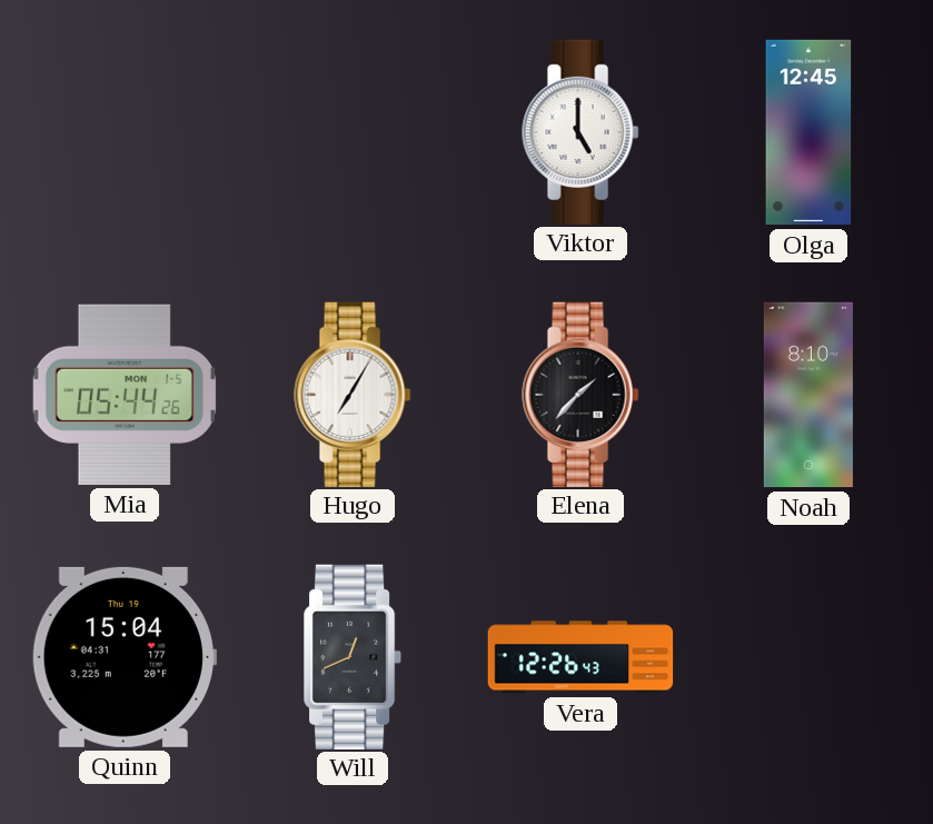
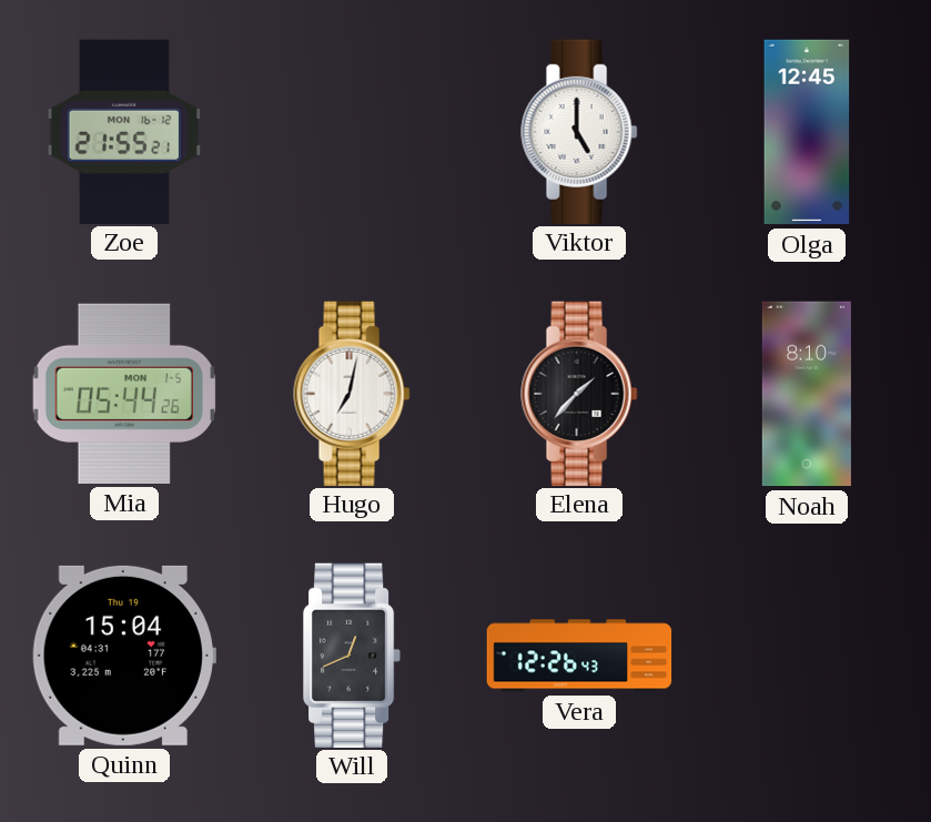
Zoe: none -> 21:55 (124, 131)
Hugo: 7:05 -> 7:02 (352, 393)
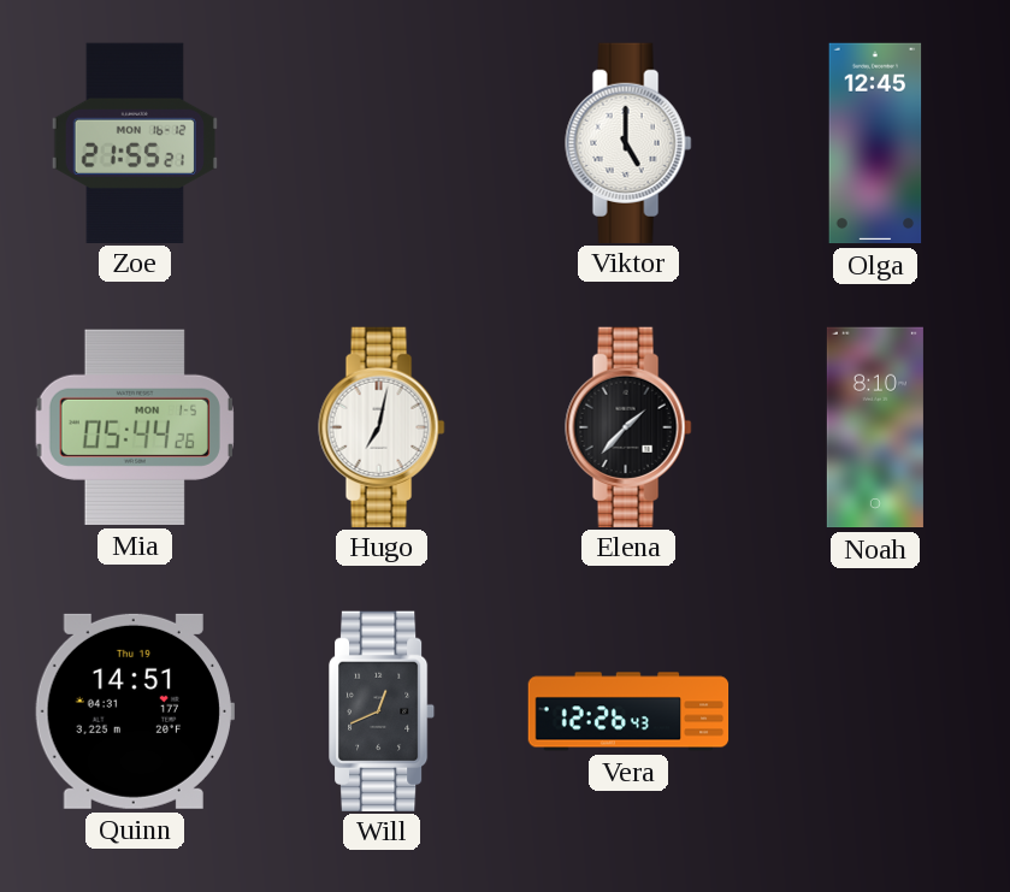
Quinn: 15:04 -> 14:51 (135, 711)
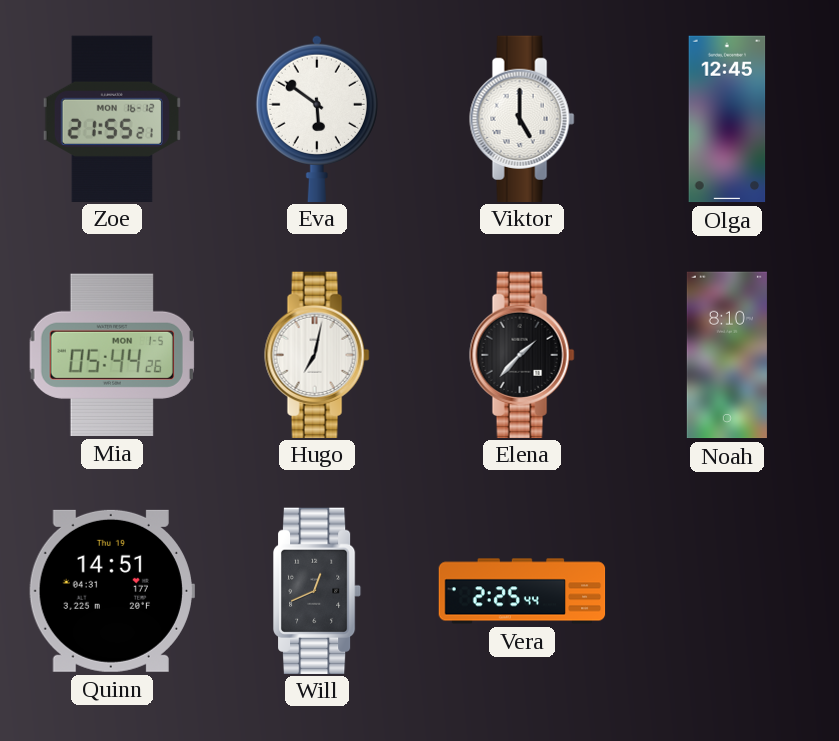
Eva: none -> 5:51 (317, 118)
Vera: 12:26 -> 2:25 (522, 591)
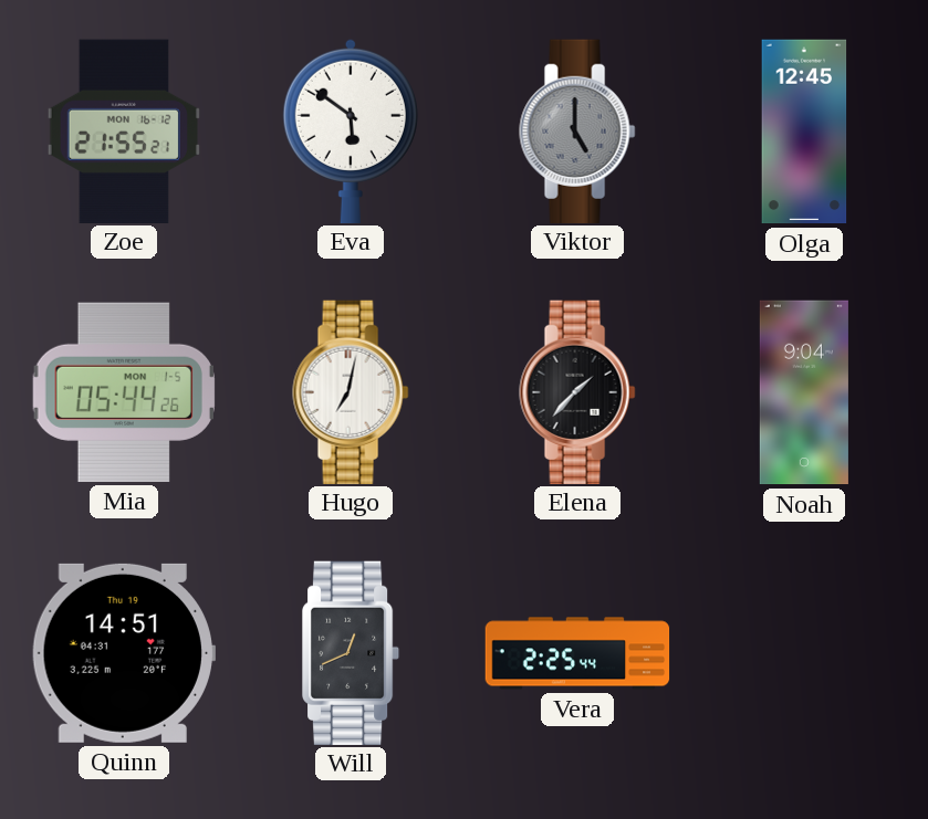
Viktor dial: white -> grey (577, 130)
Noah: 8:10 -> 9:04 (804, 392)
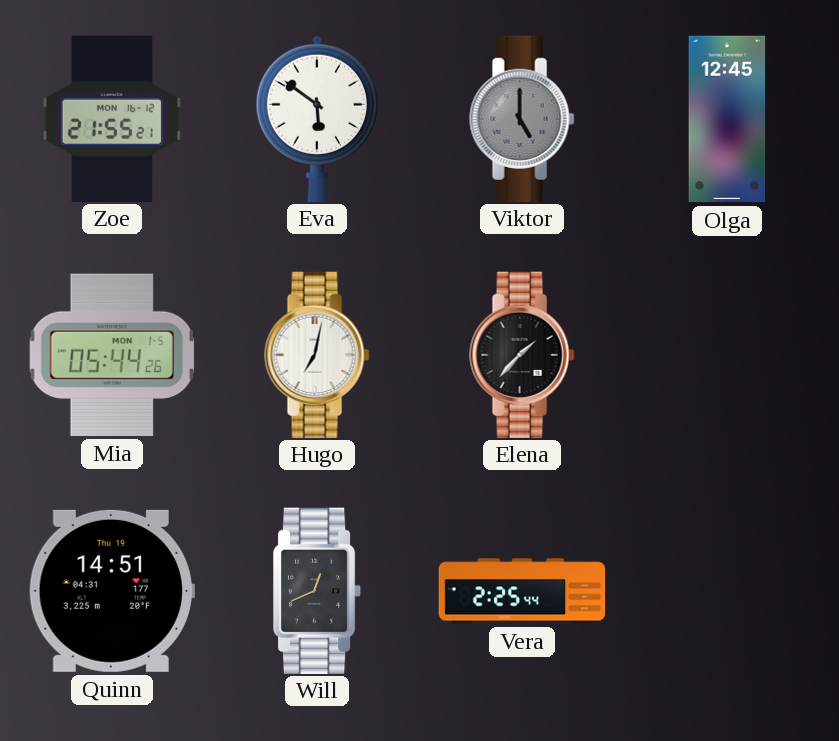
Noah: 9:04 -> none (804, 392)
